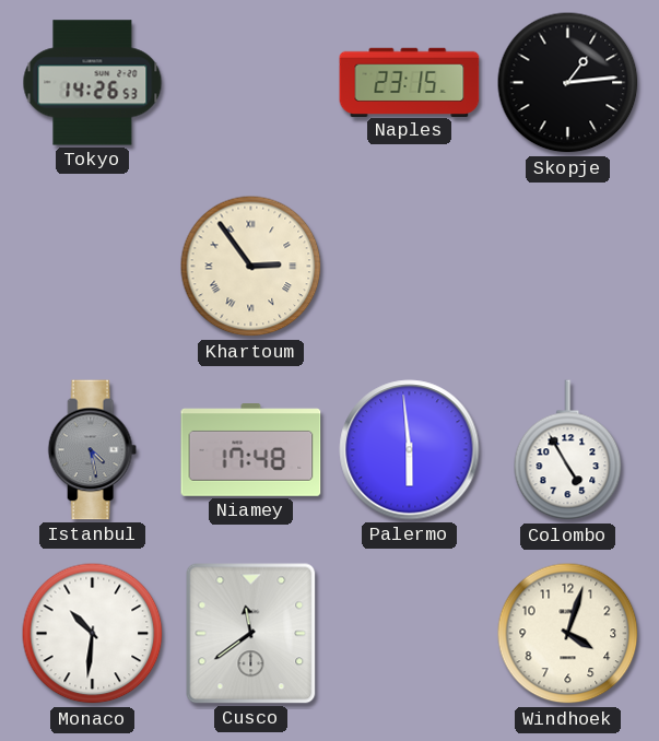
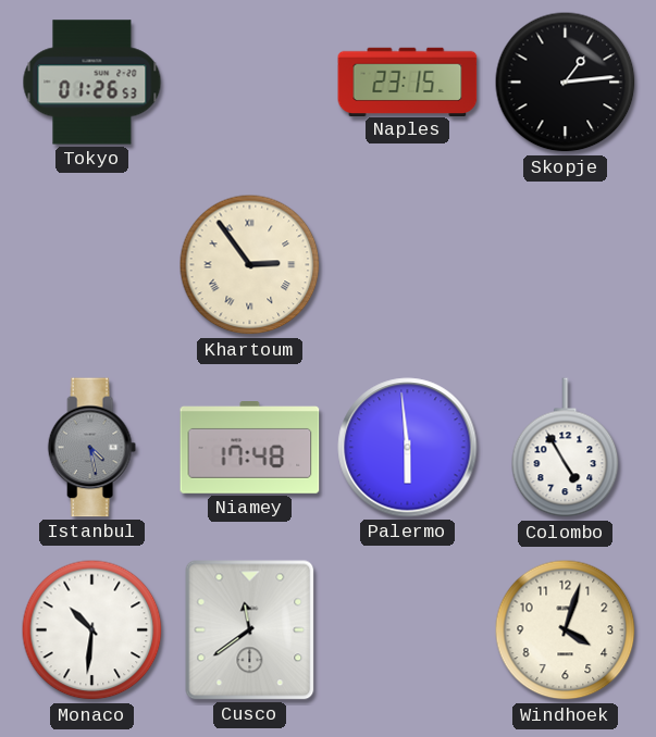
Tokyo: 14:26 -> 01:26 (92, 83)
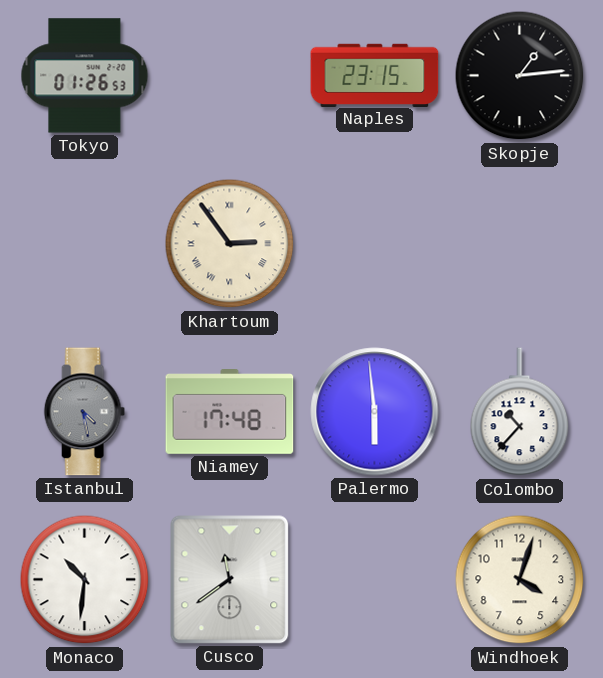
Colombo: 4:55 -> 10:37 (520, 412)
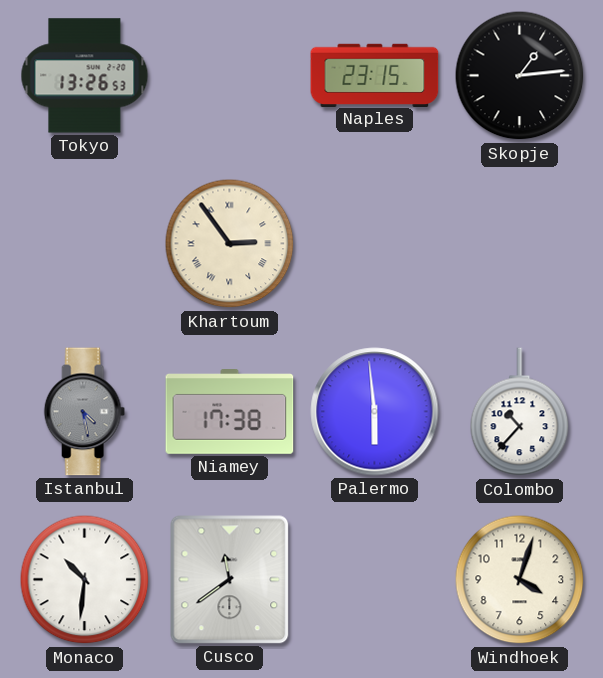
Tokyo: 01:26 -> 13:26 (85, 76)
Niamey: 17:48 -> 17:38 (230, 412)
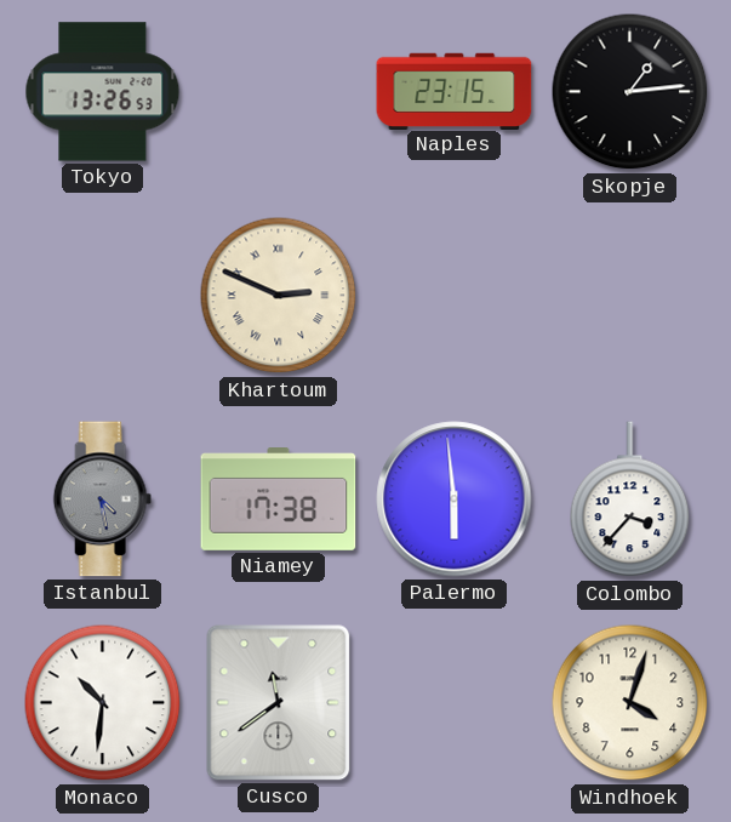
Khartoum: 2:54 -> 2:49 (279, 296)
Colombo: 10:37 -> 3:37 (630, 500)
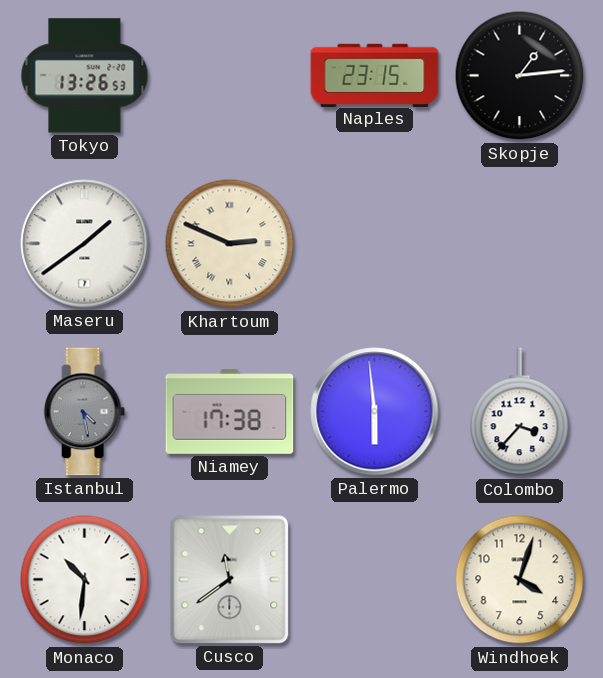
Maseru: none -> 1:39 (85, 244)
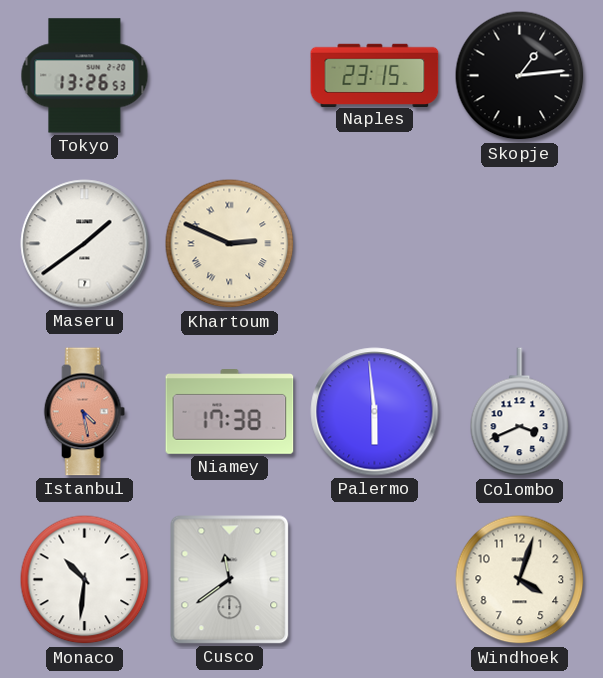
Istanbul dial: grey -> salmon (84, 412)
Colombo: 3:37 -> 3:41 (520, 412)
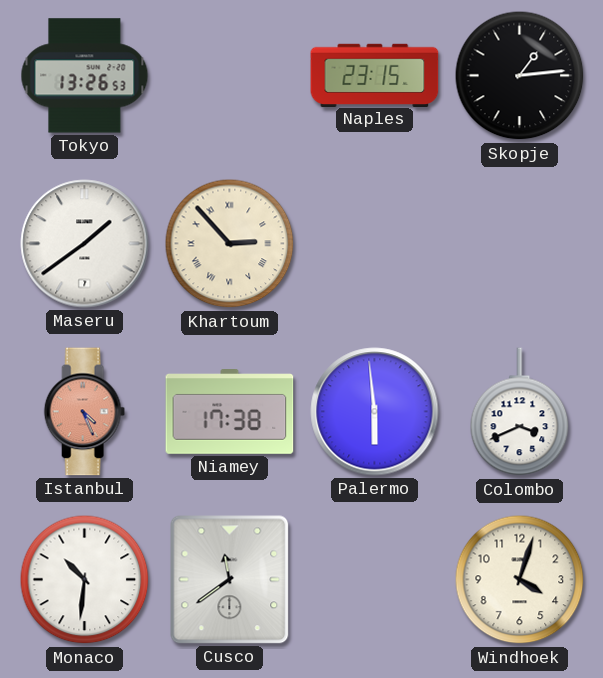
Khartoum: 2:49 -> 2:53 (230, 244)
Istanbul: 4:28 -> 4:26 (84, 412)
